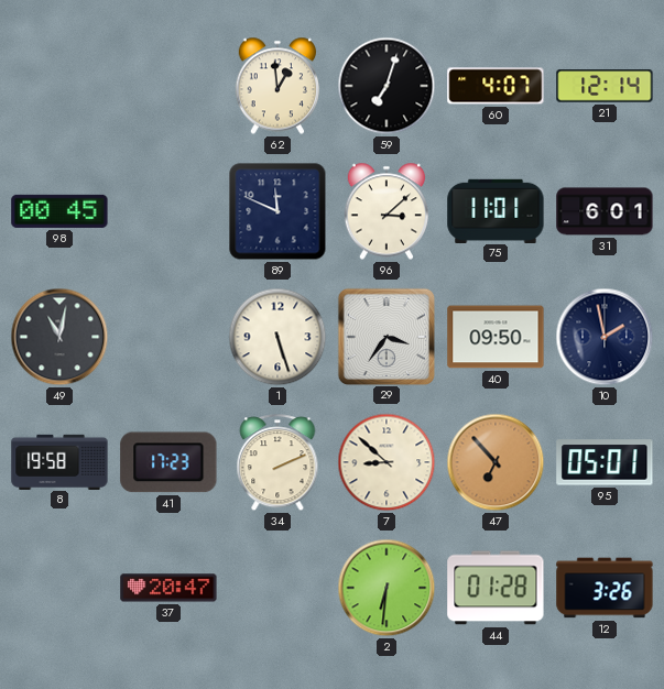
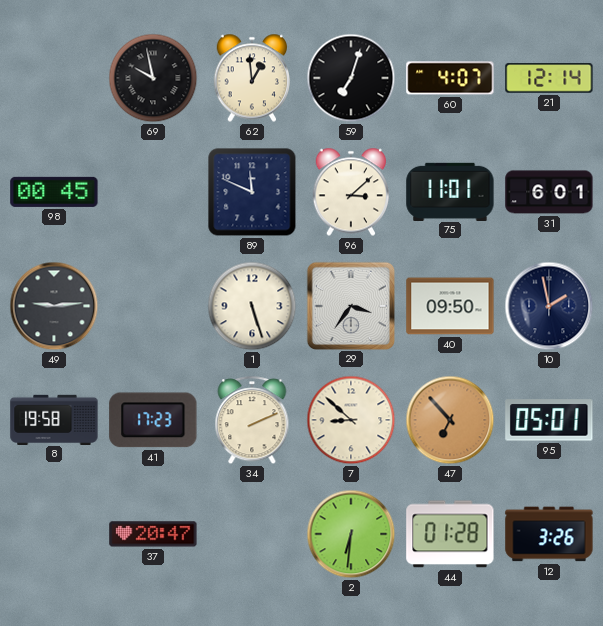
69: none -> 9:58 (153, 78)
49: 11:02 -> 9:14 (54, 306)
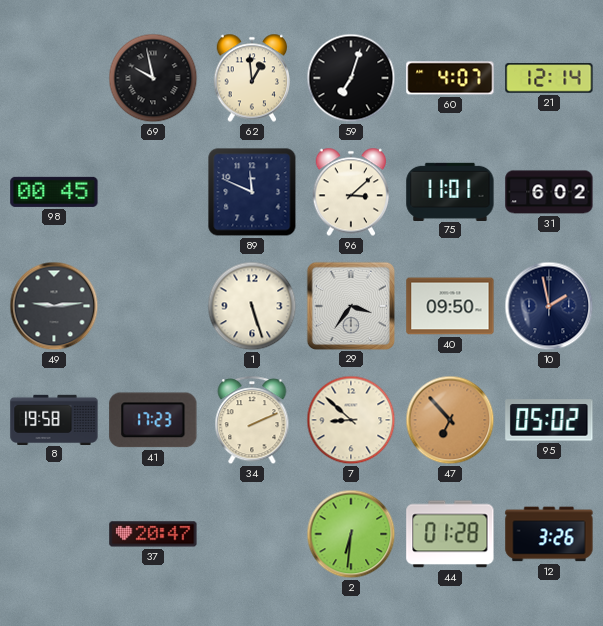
31: 6:01 -> 6:02 (549, 192)
95: 05:01 -> 05:02 (549, 420)
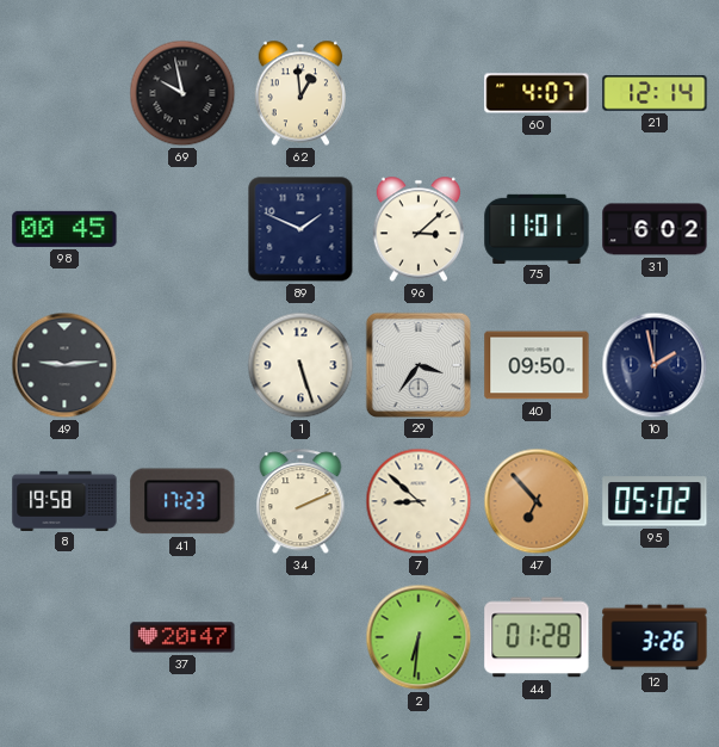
59: 7:03 -> none (351, 78)
89: 11:49 -> 1:49 (300, 229)
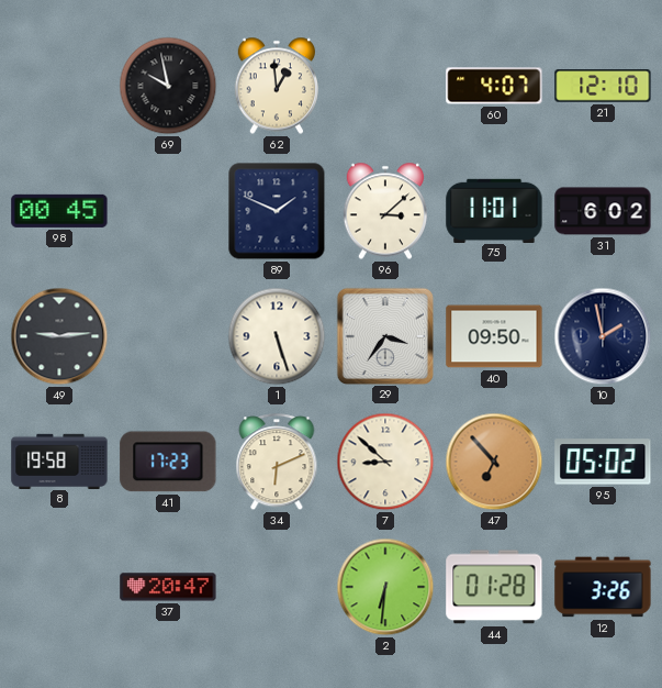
21: 12:14 -> 12:10 (603, 86)
34: 2:11 -> 6:11 (277, 463)
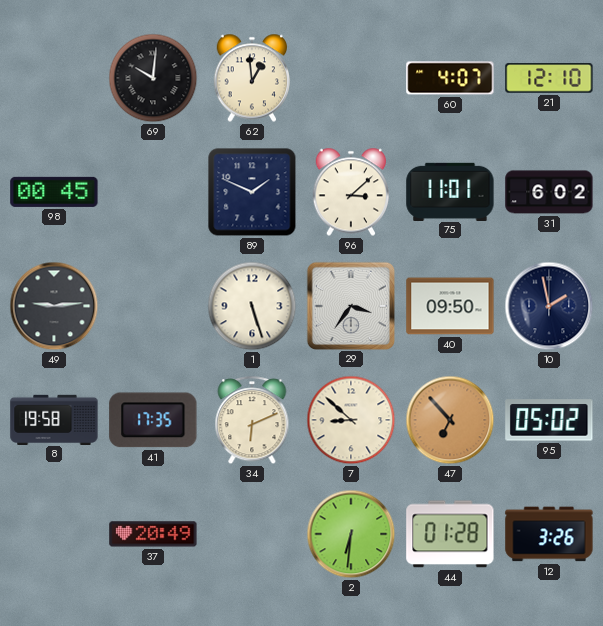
69: 9:58 -> 10:01 (153, 78)
41: 17:23 -> 17:35 (153, 420)
37: 20:47 -> 20:49 (153, 534)
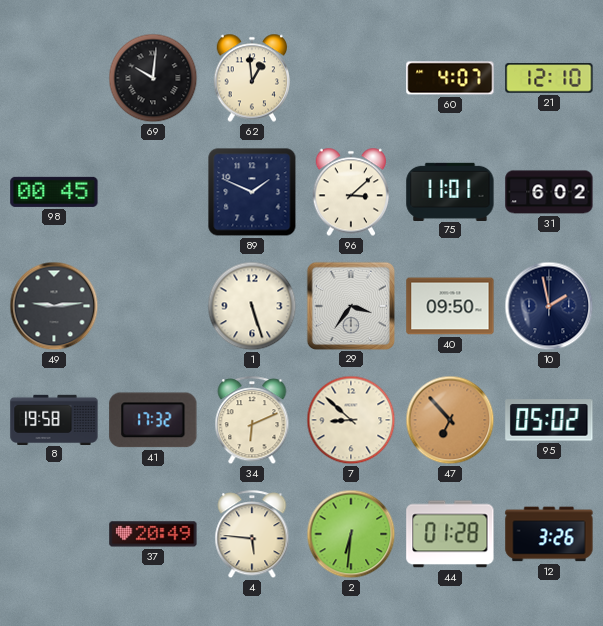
41: 17:35 -> 17:32 (153, 420)
4: none -> 5:46 (252, 535)
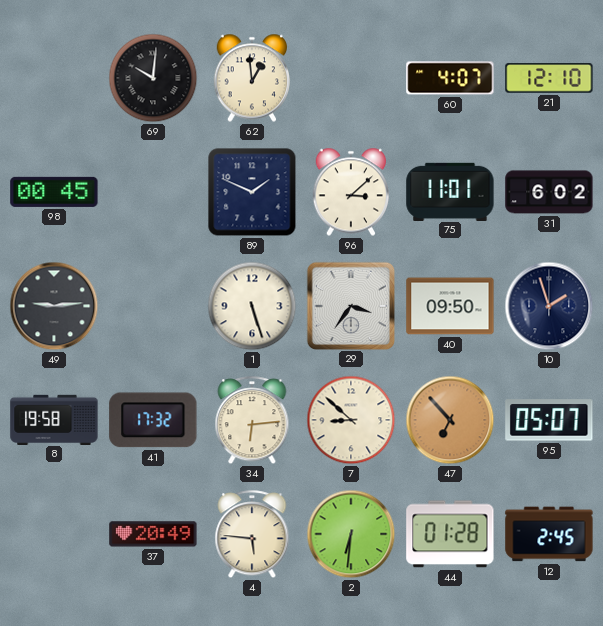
10: 1:58 -> 1:57 (549, 306)
34: 6:11 -> 6:14 (252, 421)
95: 05:02 -> 05:07 (549, 420)
12: 3:26 -> 2:45 (549, 534)
